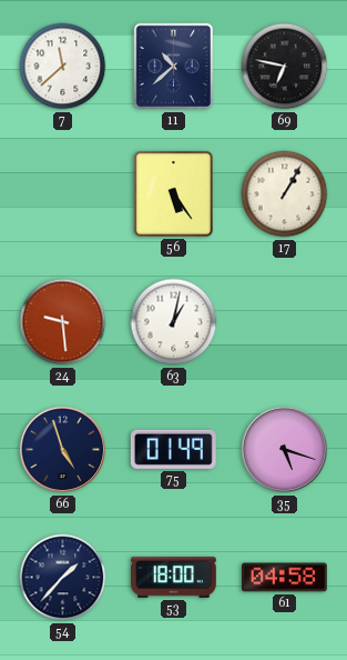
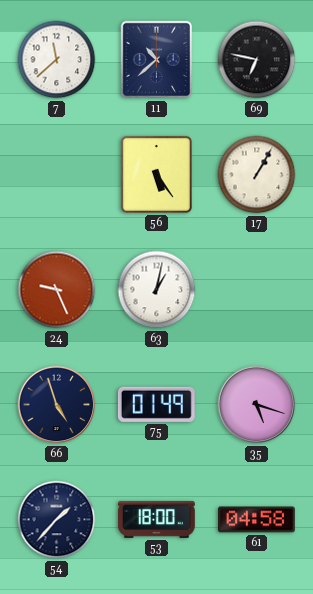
24: 9:29 -> 9:26 (57, 290)
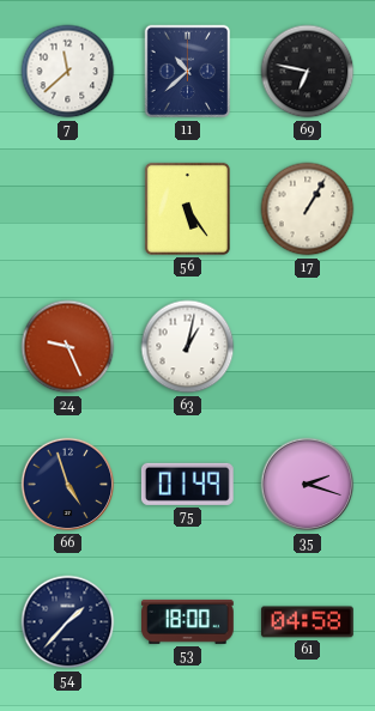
35: 5:18 -> 2:18 (308, 485)
